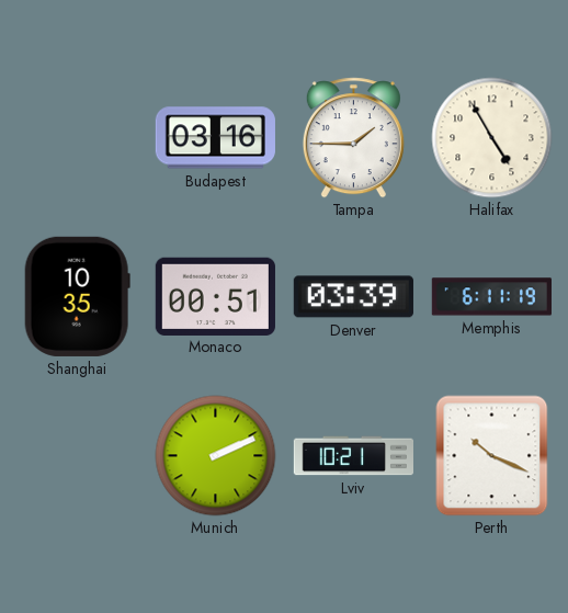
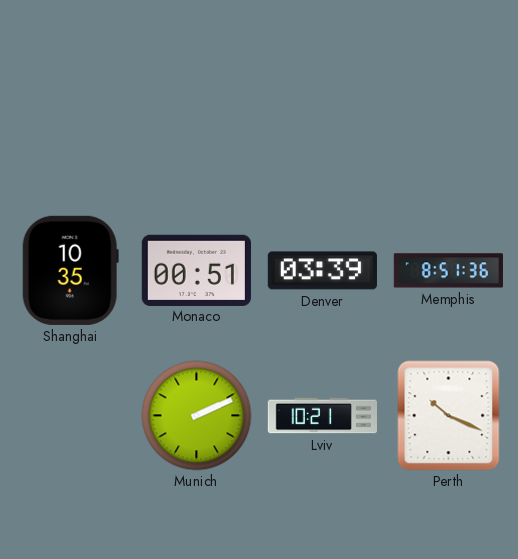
Budapest: 03:16 -> none (215, 138)
Tampa: 1:45 -> none (353, 138)
Halifax: 4:55 -> none (492, 138)
Memphis: 6:11 -> 8:51 (448, 271)
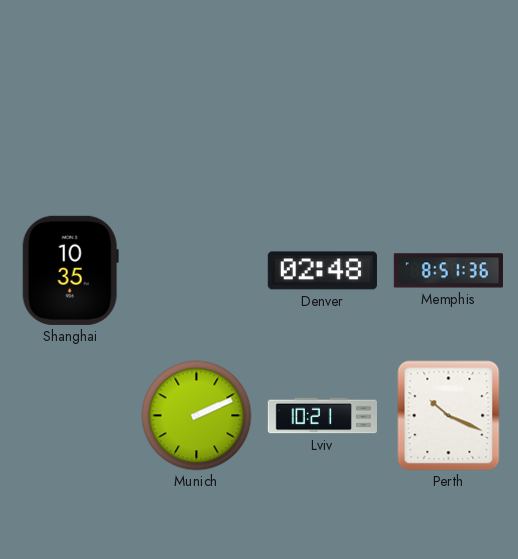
Monaco: 00:51 -> none (196, 270)
Denver: 03:39 -> 02:48 (322, 271)
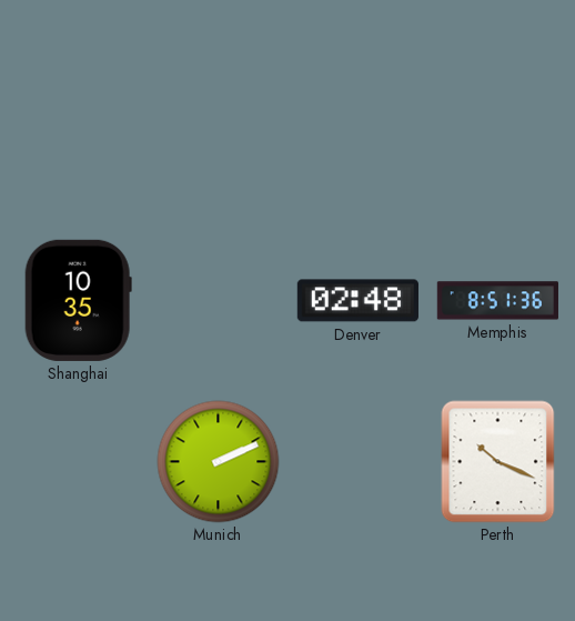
Lviv: 10:21 -> none (322, 416)
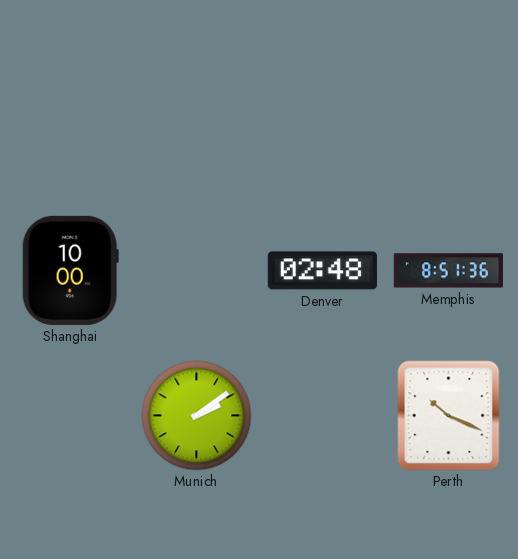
Shanghai: 10:35 -> 10:00 (70, 270)
Munich: 2:11 -> 2:09 (197, 416)
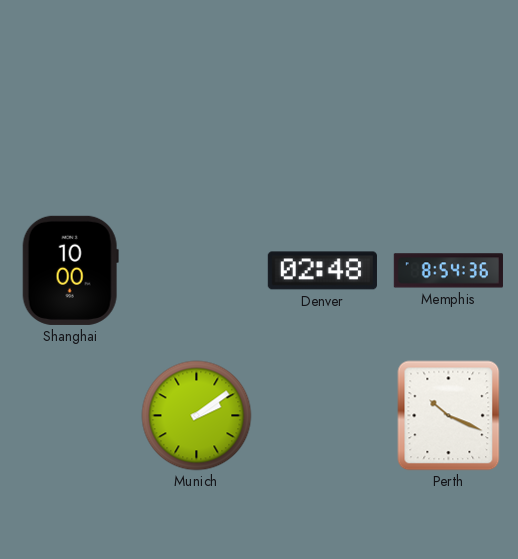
Memphis: 8:51 -> 8:54 (448, 271)
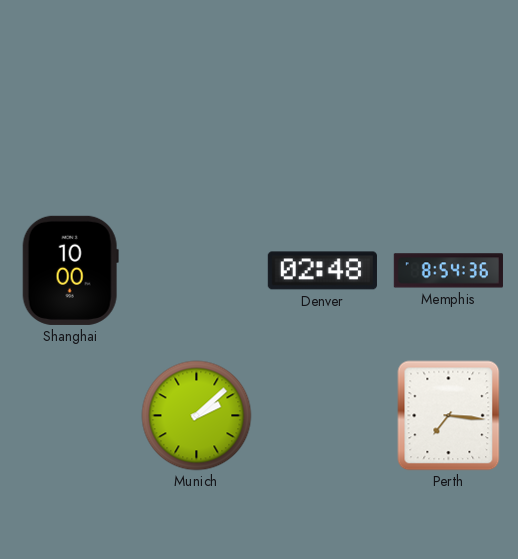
Munich: 2:09 -> 2:08 (197, 416)
Perth: 10:19 -> 7:16 (449, 416)
